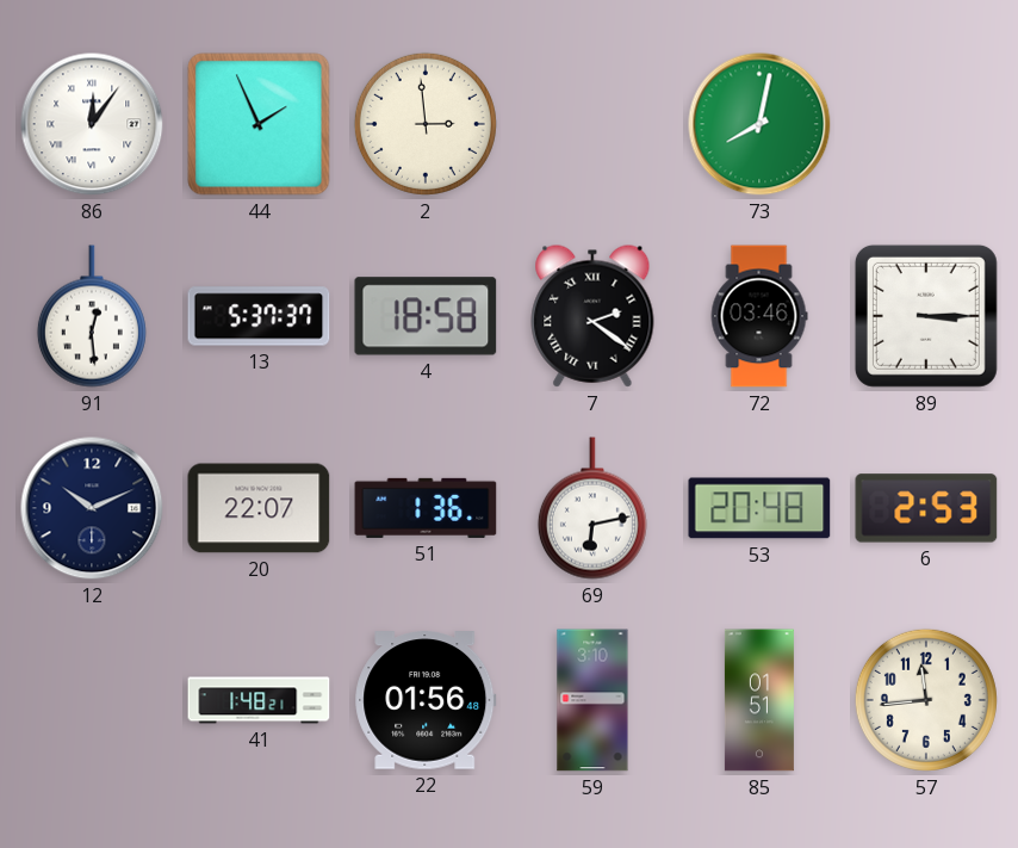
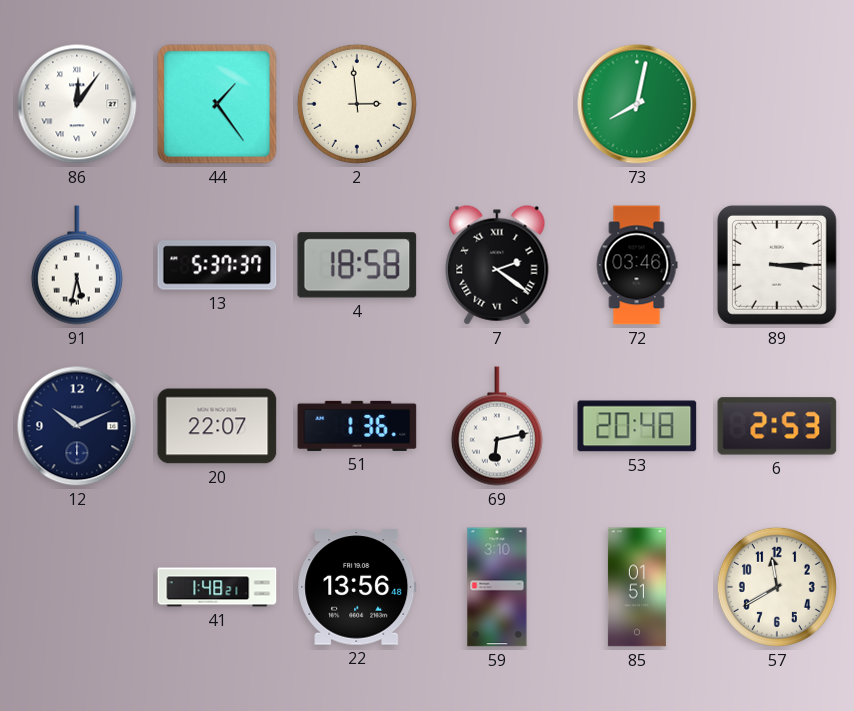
44: 1:56 -> 1:24 (217, 104)
91: 12:29 -> 5:32 (77, 265)
22: 01:56 -> 13:56 (357, 587)
57: 11:44 -> 11:40 (777, 587)
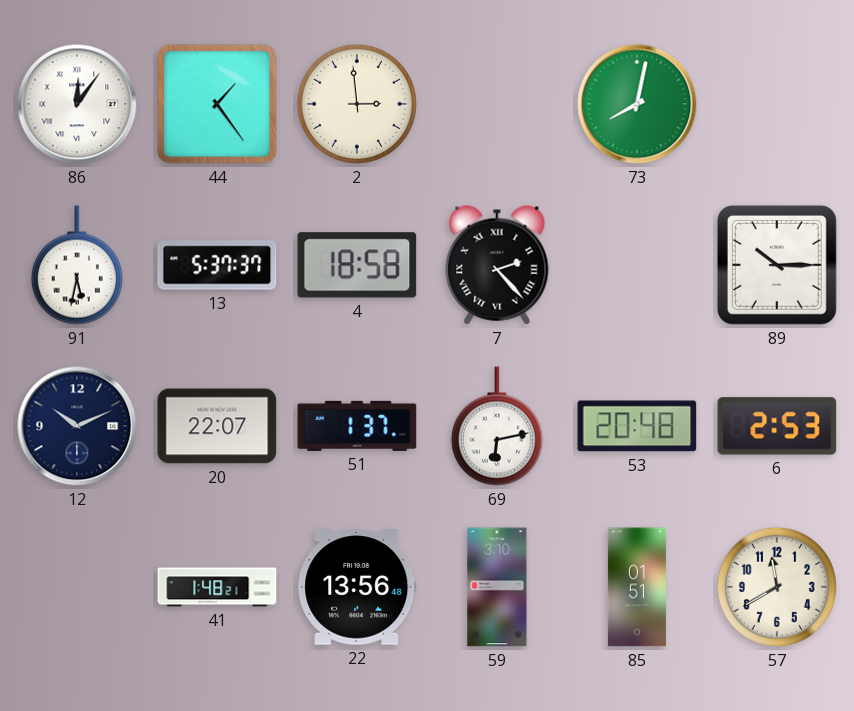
7: 2:21 -> 2:23 (497, 265)
72: 03:46 -> none (637, 265)
89: 3:15 -> 10:15 (777, 265)
51: 1:36 -> 1:37 (357, 426)
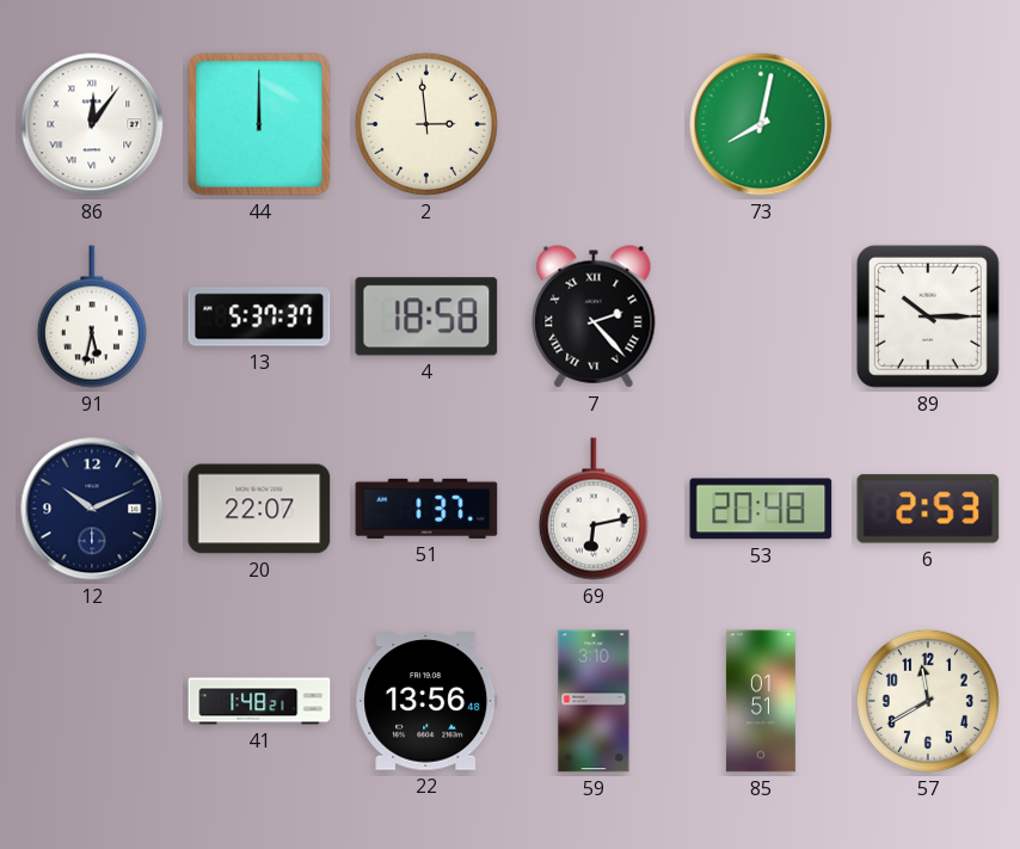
44: 1:24 -> 12:00 (259, 124)
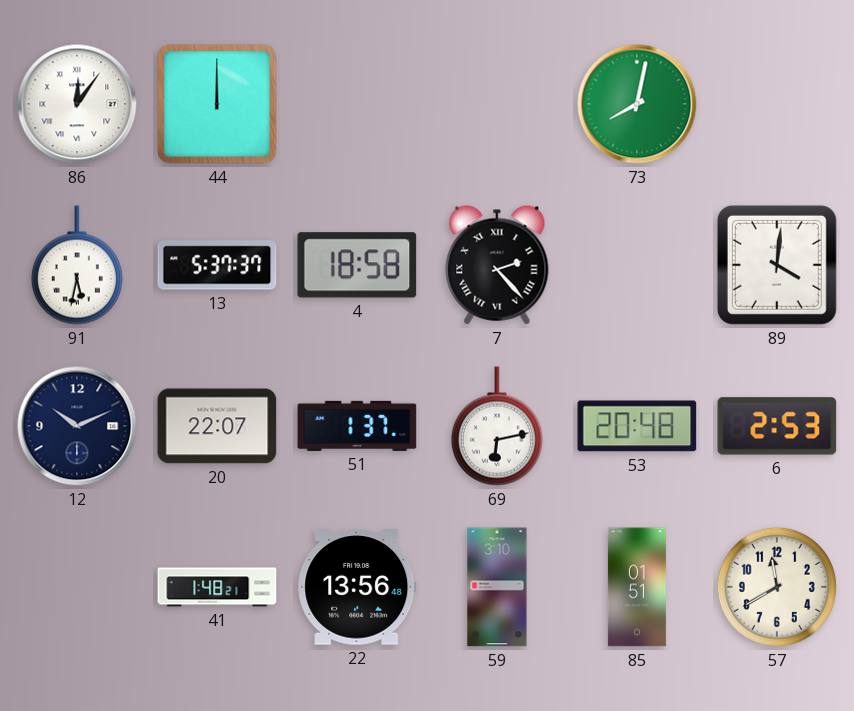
2: 2:59 -> none (426, 124)
89: 10:15 -> 4:01 (777, 265)
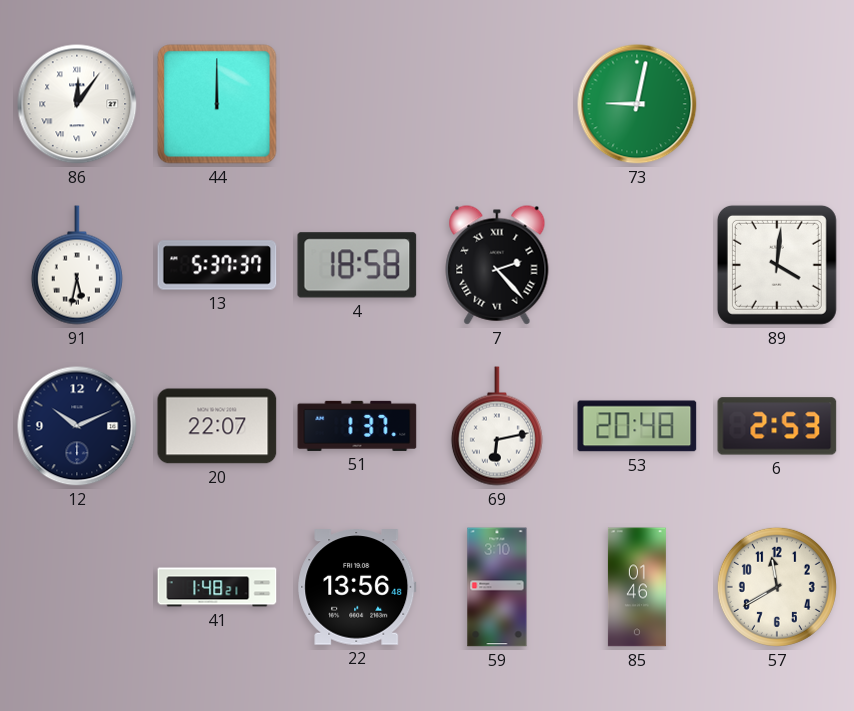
73: 8:02 -> 9:02 (637, 104)
85: 01:51 -> 01:46 (637, 587)
